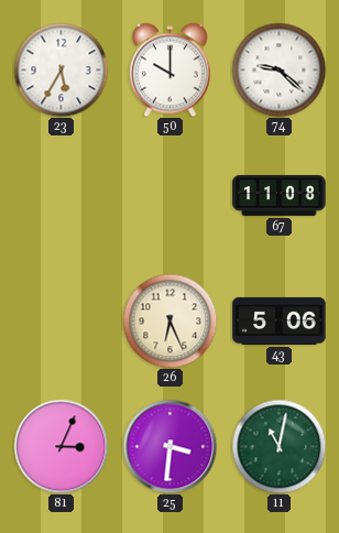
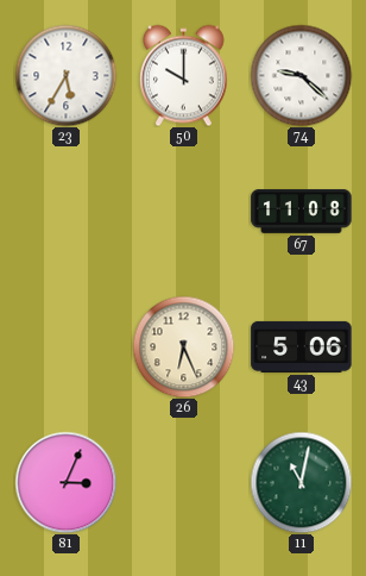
25: 3:31 -> none (169, 446)
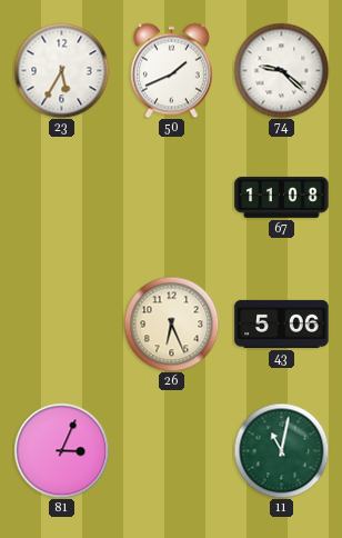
50: 10:00 -> 1:41 (172, 70)
